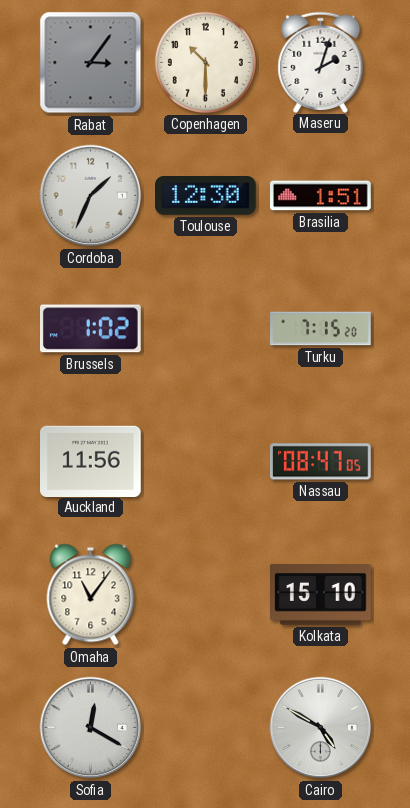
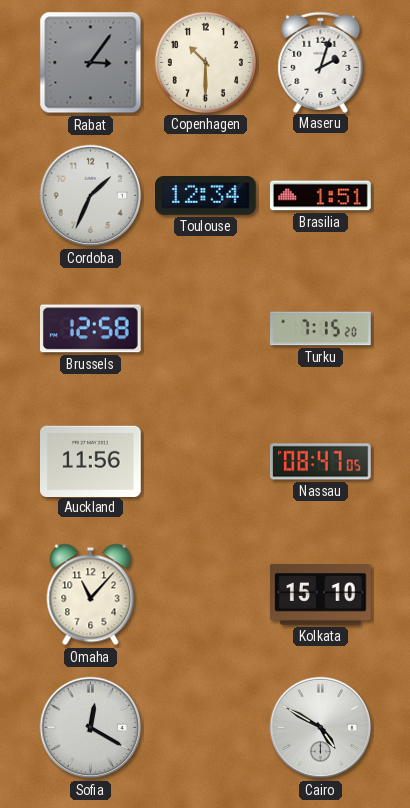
Toulouse: 12:30 -> 12:34 (206, 196)
Brussels: 1:02 -> 12:58 (91, 329)
Omaha: 11:06 -> 11:07 (91, 595)
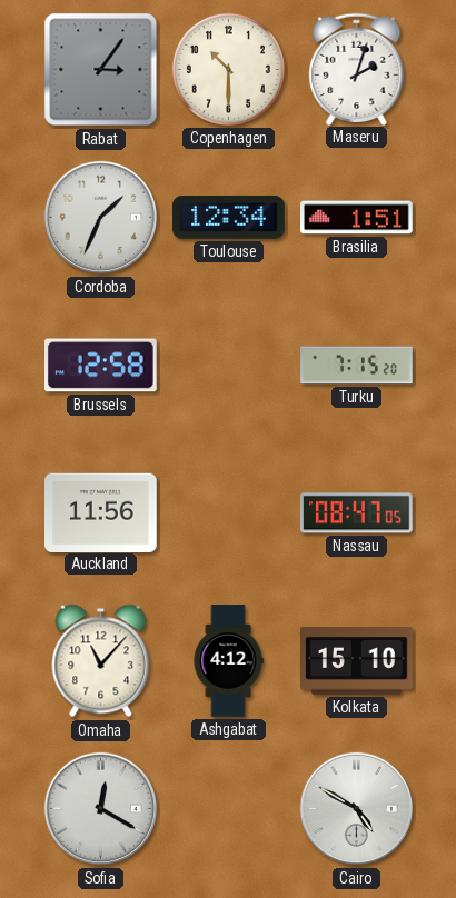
Ashgabat: none -> 4:12 (228, 661)
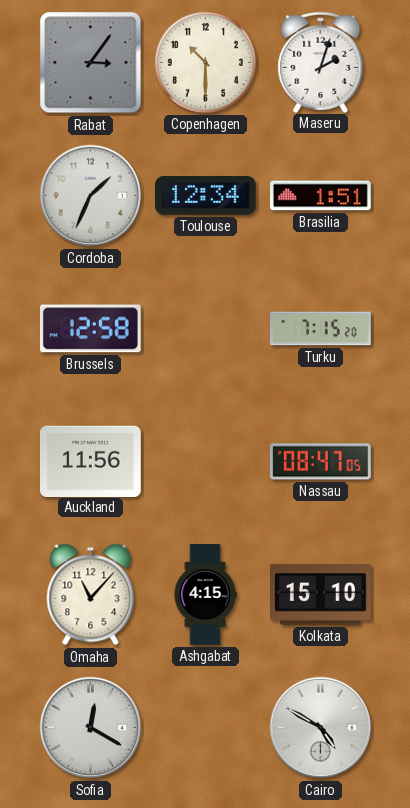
Ashgabat: 4:12 -> 4:15 (205, 595)
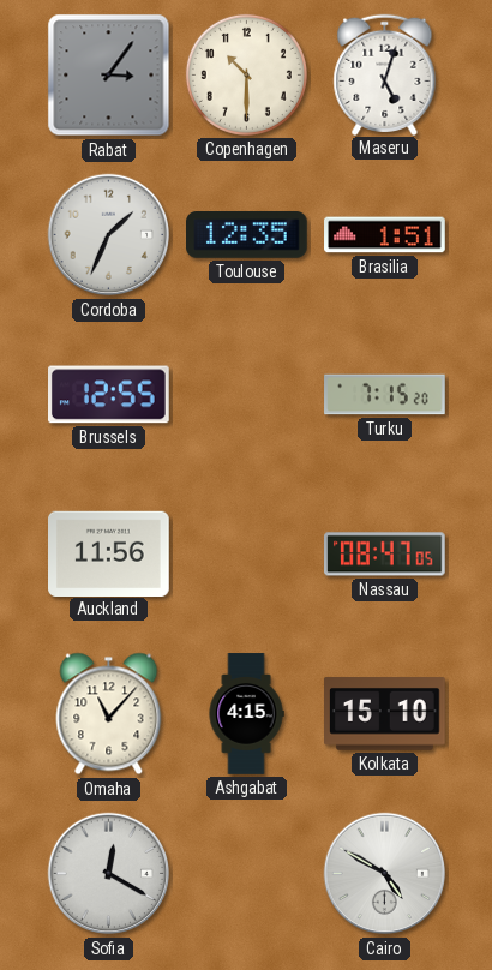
Maseru: 2:03 -> 5:03 (385, 74)
Toulouse: 12:34 -> 12:35 (247, 235)
Brussels: 12:58 -> 12:55 (109, 395)
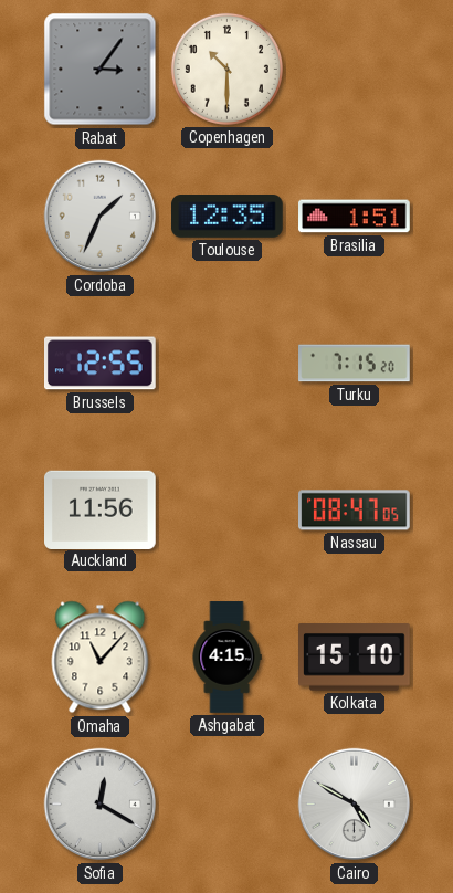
Maseru: 5:03 -> none (385, 74)
